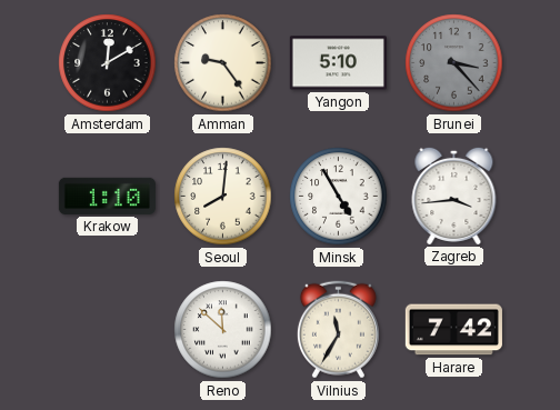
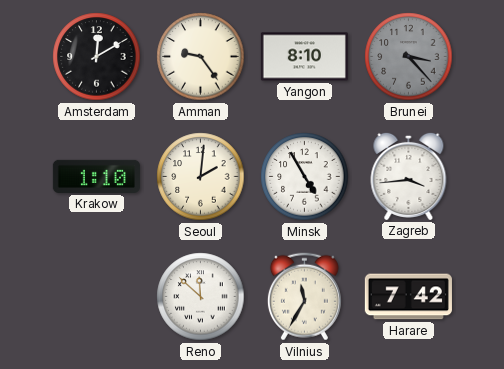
Yangon: 5:10 -> 8:10 (304, 57)
Seoul: 8:01 -> 2:01 (201, 177)
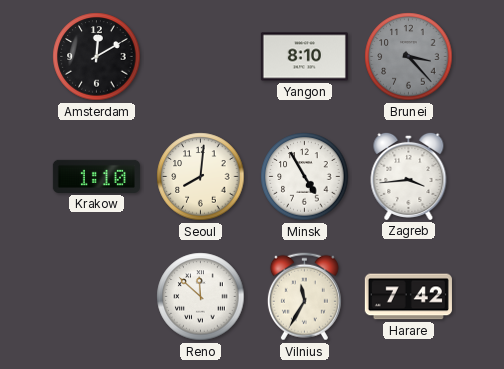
Amman: 9:24 -> none (201, 57)
Seoul: 2:01 -> 8:01 (201, 177)
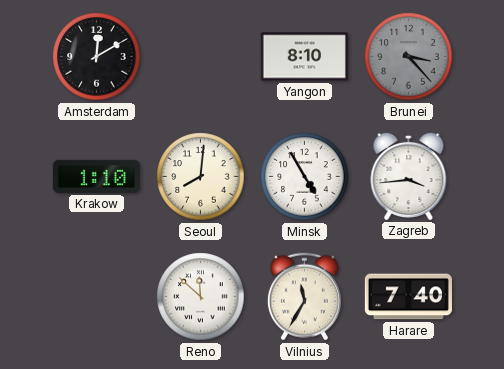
Harare: 7:42 -> 7:40 (408, 297)
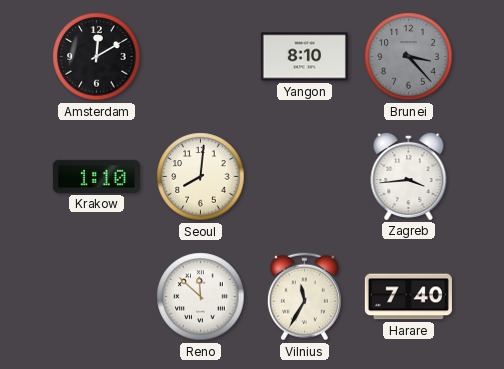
Minsk: 4:55 -> none (305, 177)
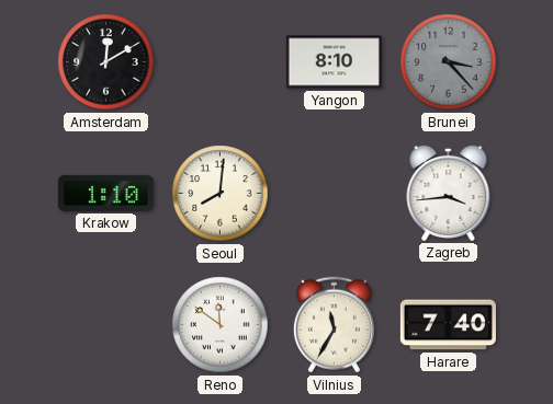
Reno: 11:52 -> 11:51 (221, 325)
